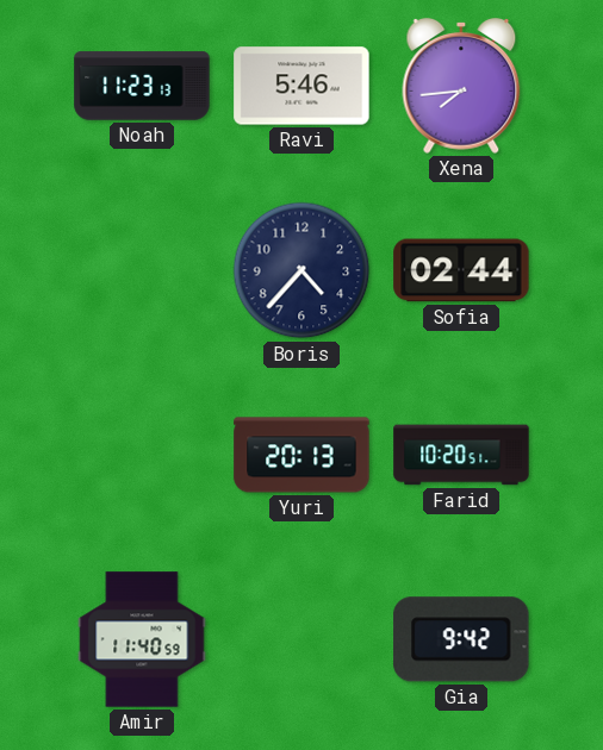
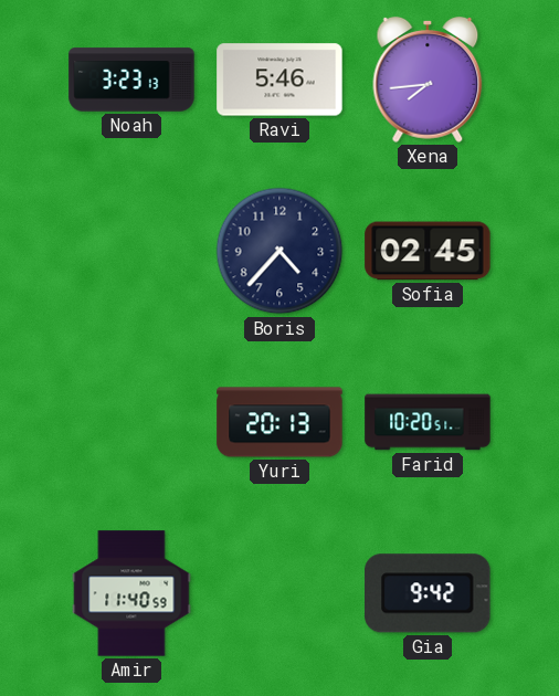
Noah: 11:23 -> 3:23 (131, 80)
Sofia: 02:44 -> 02:45 (428, 251)
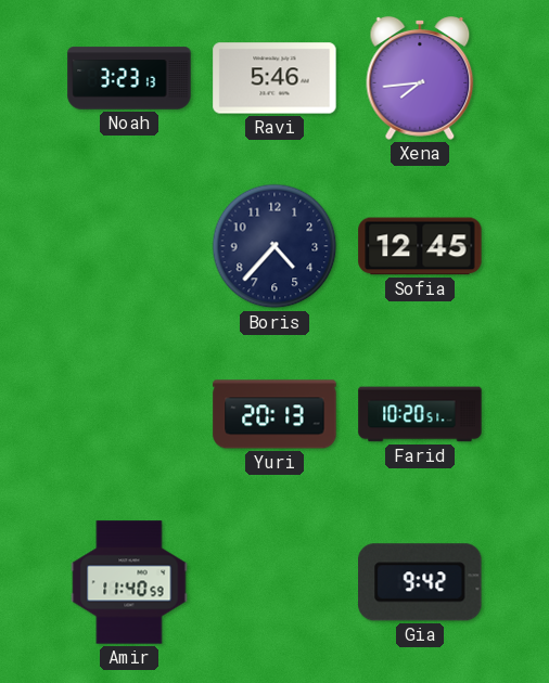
Sofia: 02:45 -> 12:45 (420, 246)
